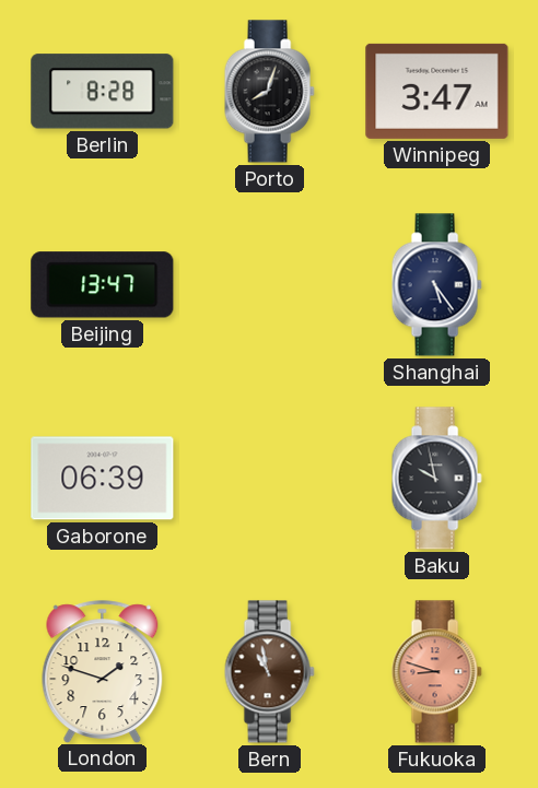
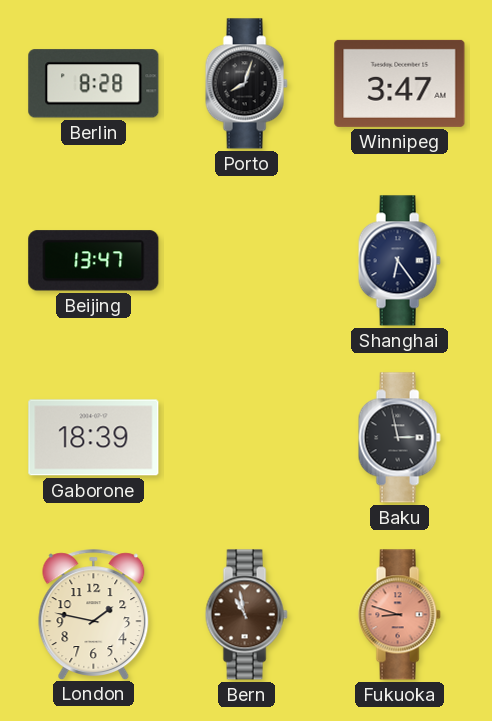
Shanghai: 5:24 -> 6:24 (399, 261)
Gaborone: 06:39 -> 18:39 (94, 438)
Baku: 9:58 -> 2:58 (399, 438)
London: 1:48 -> 1:47 (94, 614)
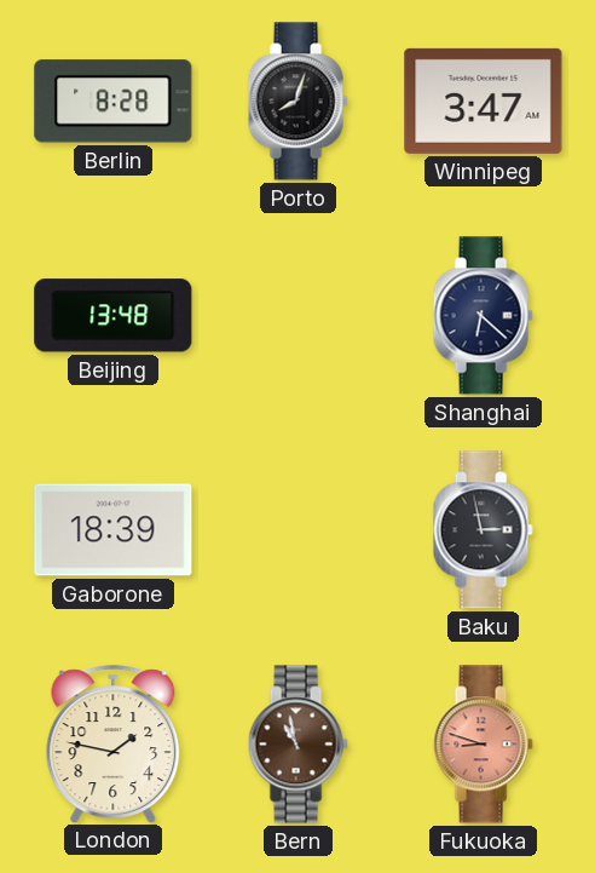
Beijing: 13:47 -> 13:48 (114, 316)
Shanghai: 6:24 -> 6:22 (483, 316)
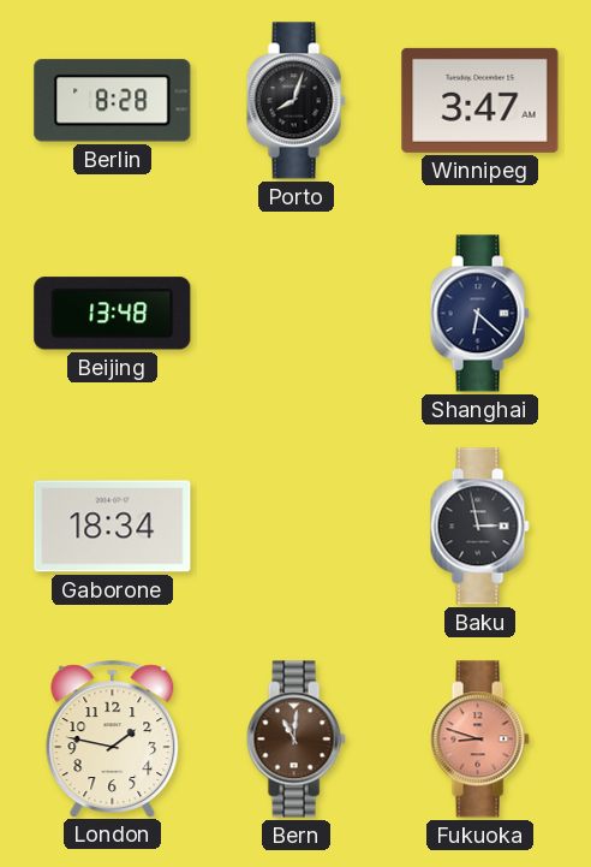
Gaborone: 18:39 -> 18:34 (113, 527)
Bern: 10:58 -> 11:01 (295, 740)
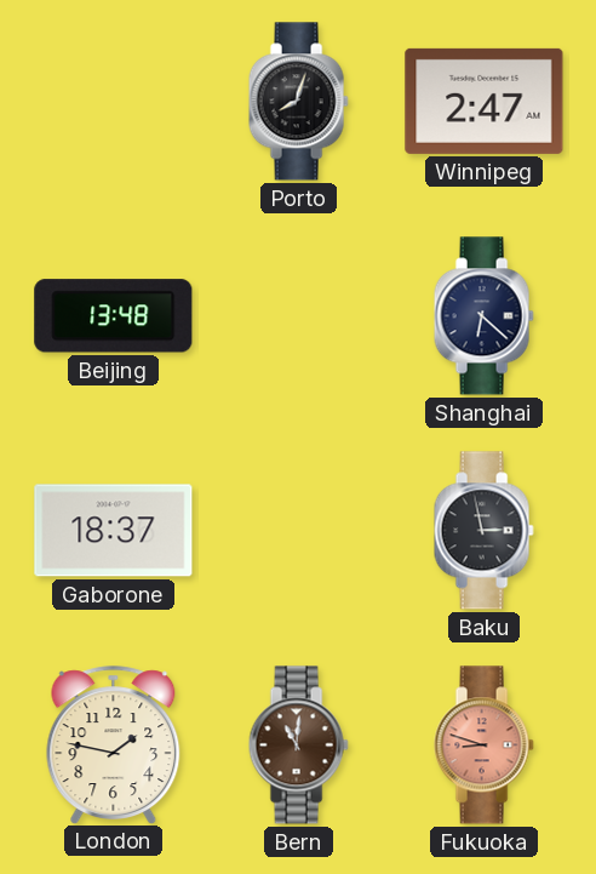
Berlin: 8:28 -> none (113, 101)
Winnipeg: 3:47 -> 2:47 (485, 101)
Gaborone: 18:34 -> 18:37 (114, 531)
